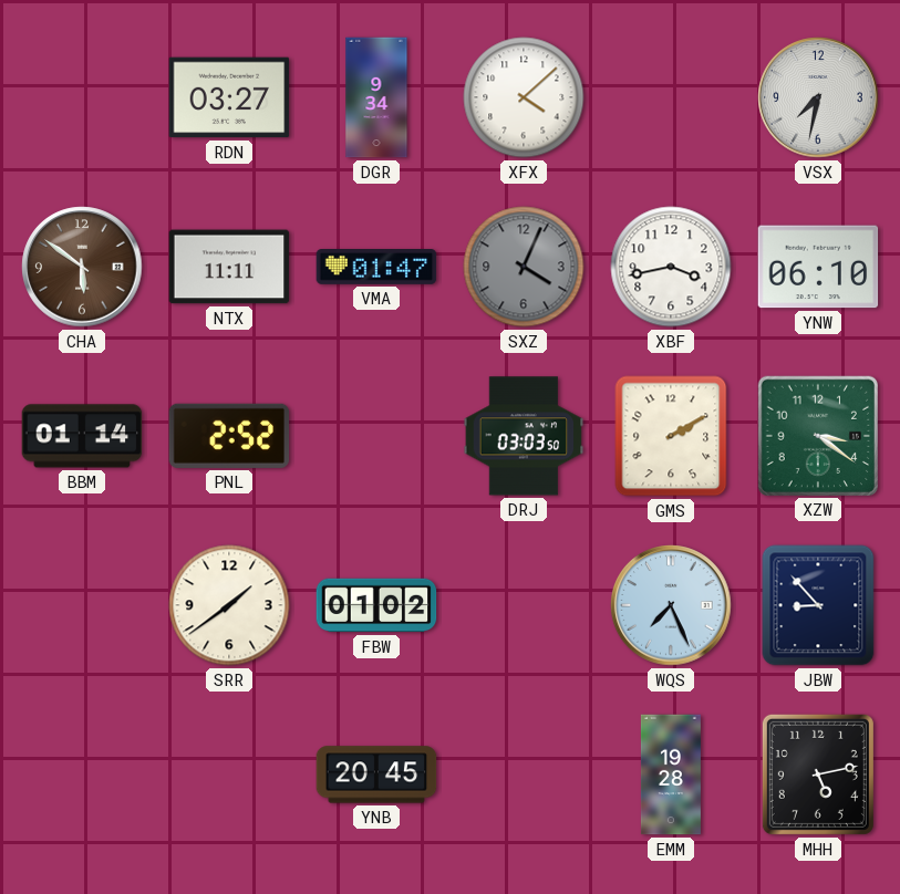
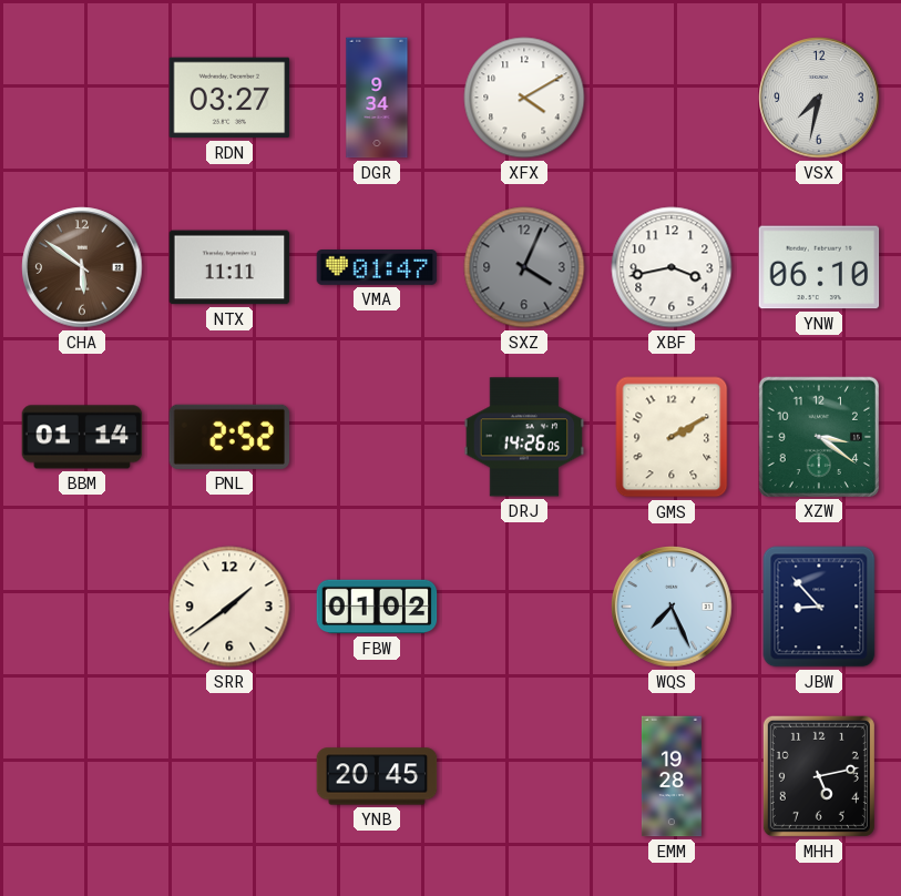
XFX: 4:08 -> 4:10 (524, 98)
DRJ: 03:03 -> 14:26 (524, 437)
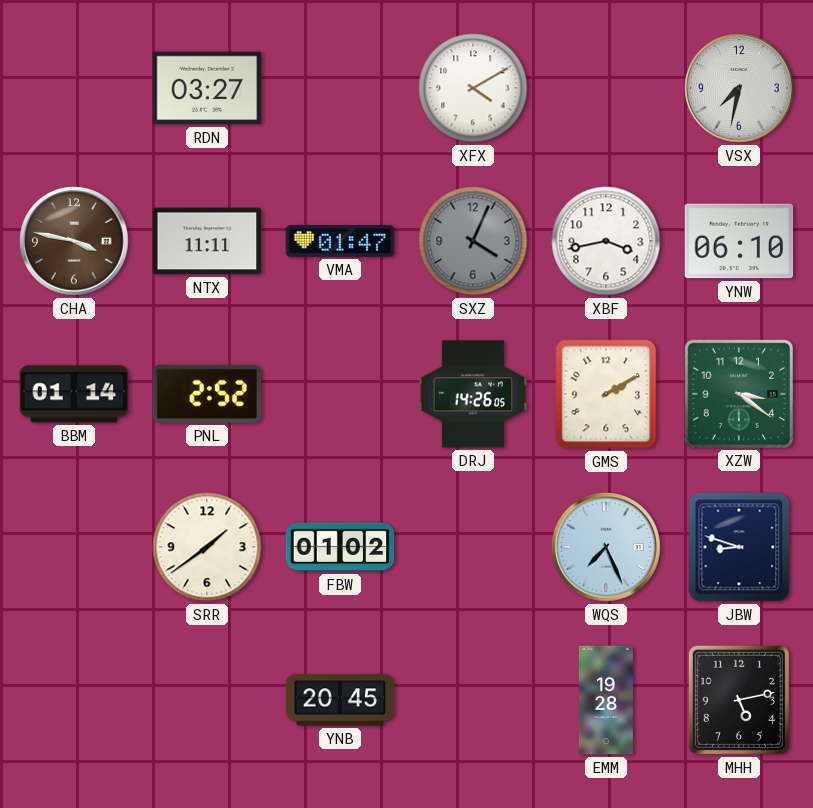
DGR: 9:34 -> none (377, 98)
CHA: 5:51 -> 3:47 (74, 241)
JBW: 8:53 -> 8:48 (739, 547)
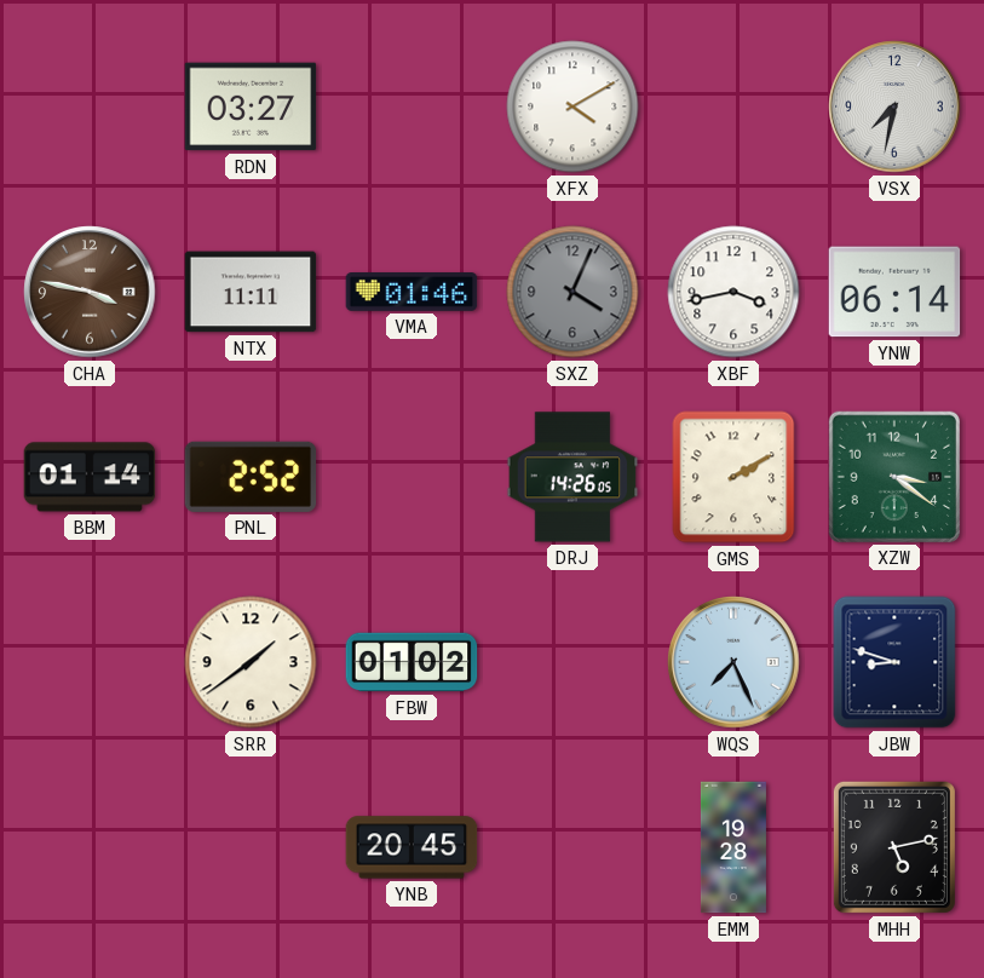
VMA: 01:47 -> 01:46 (412, 293)
YNW: 06:10 -> 06:14 (894, 292)
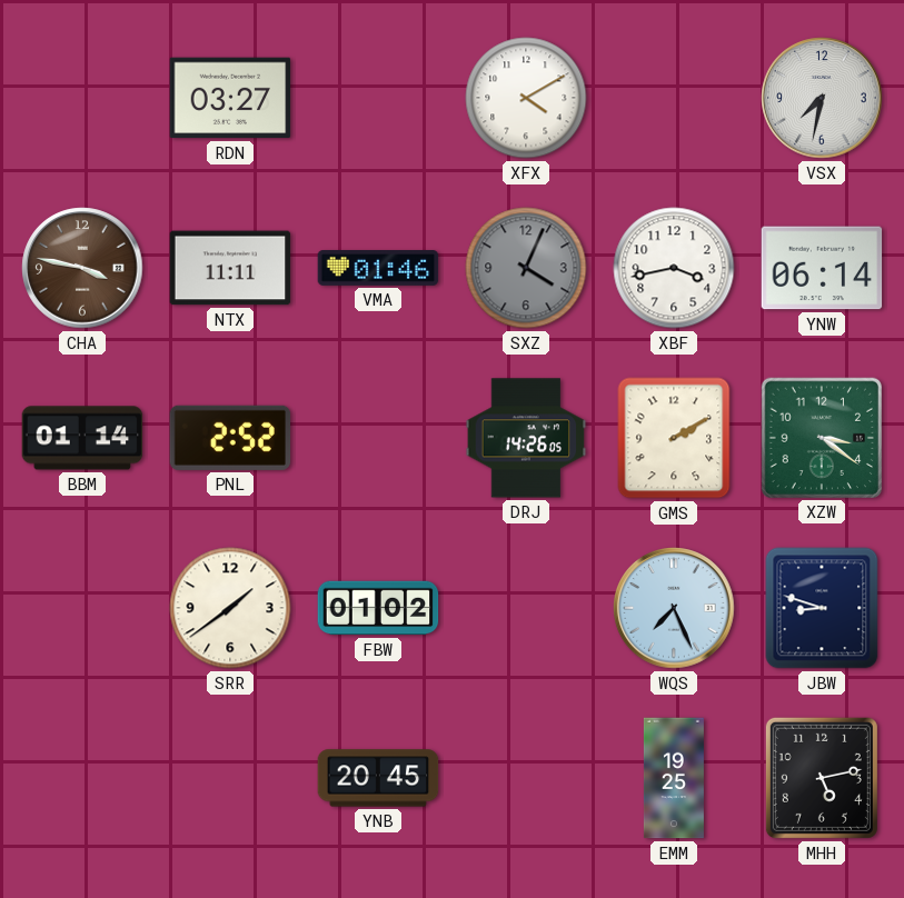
EMM: 19:28 -> 19:25 (674, 778)
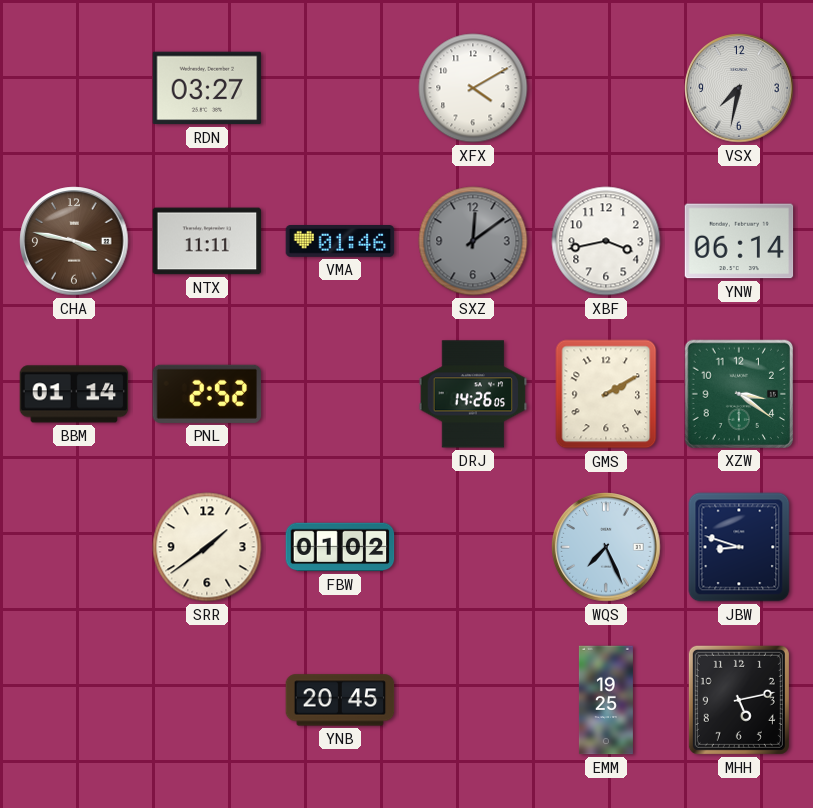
SXZ: 4:04 -> 12:09 (473, 241)
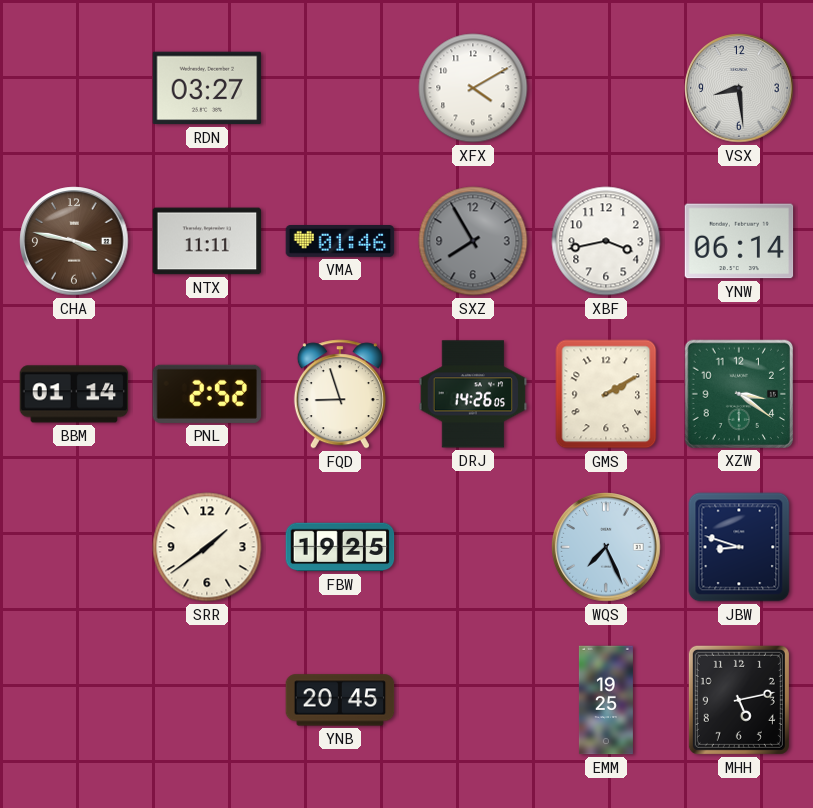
VSX: 7:32 -> 8:29 (739, 88)
SXZ: 12:09 -> 7:55 (473, 241)
FQD: none -> 8:57 (340, 394)
FBW: 01:02 -> 19:25 (340, 547)
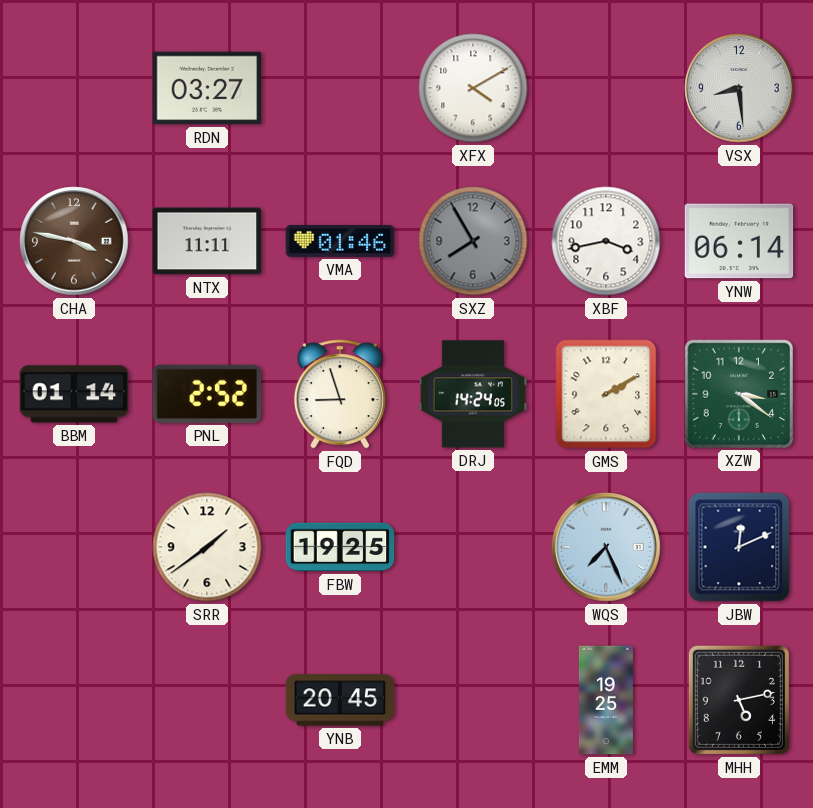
DRJ: 14:26 -> 14:24 (473, 394)
JBW: 8:48 -> 12:11 (739, 547)
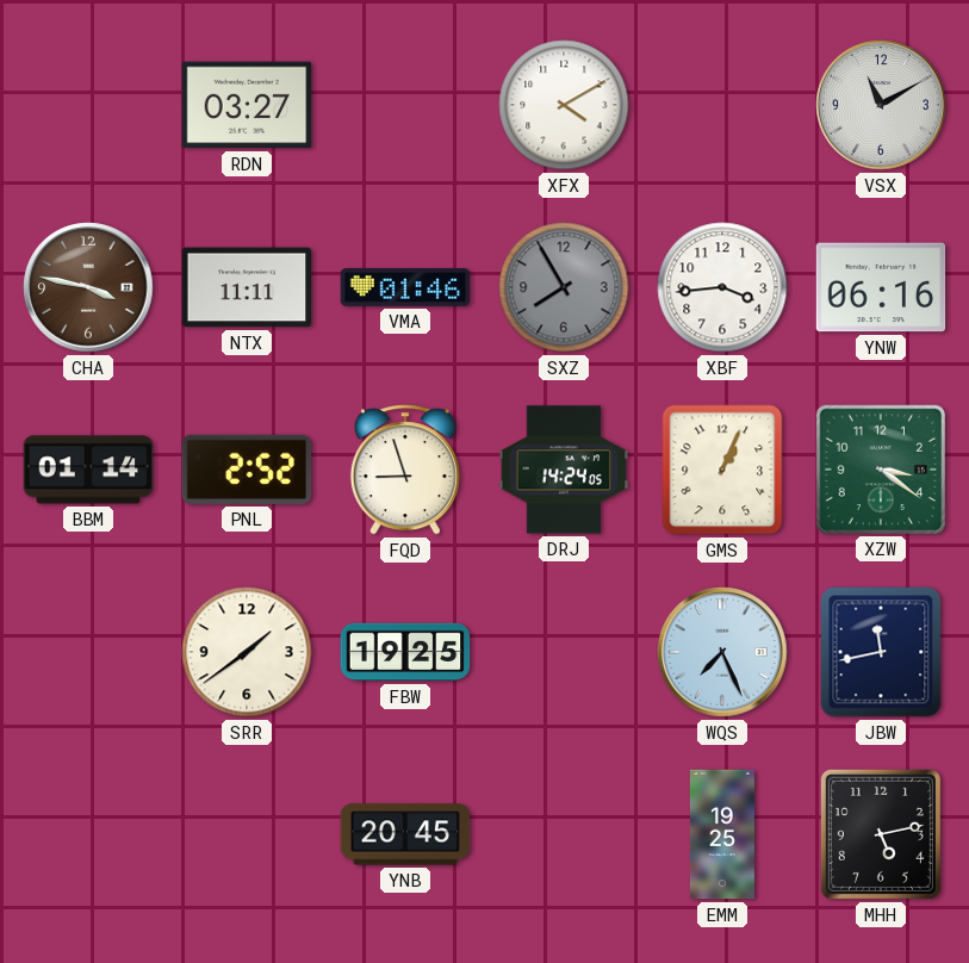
VSX: 8:29 -> 11:10 (881, 105)
XBF: 3:43 -> 3:44 (722, 287)
YNW: 06:14 -> 06:16 (881, 287)
GMS: 2:10 -> 1:04 (722, 470)
JBW: 12:11 -> 11:43 (881, 652)
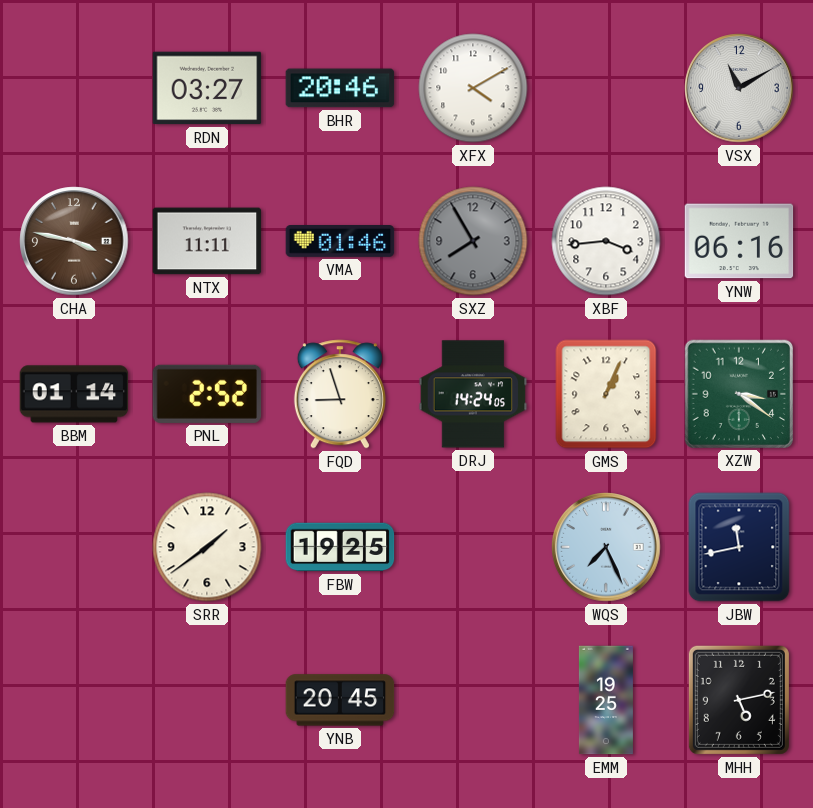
BHR: none -> 20:46 (340, 88)
